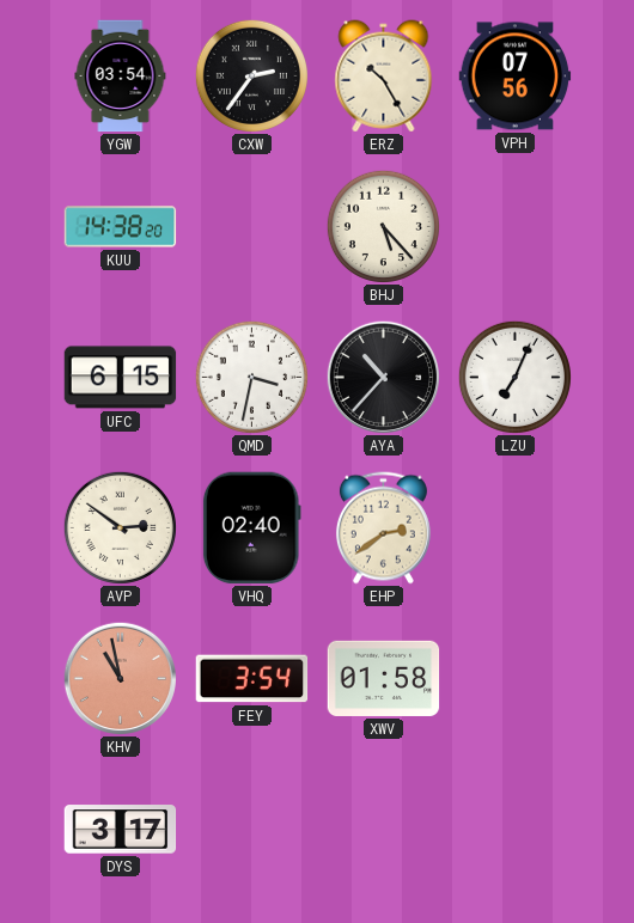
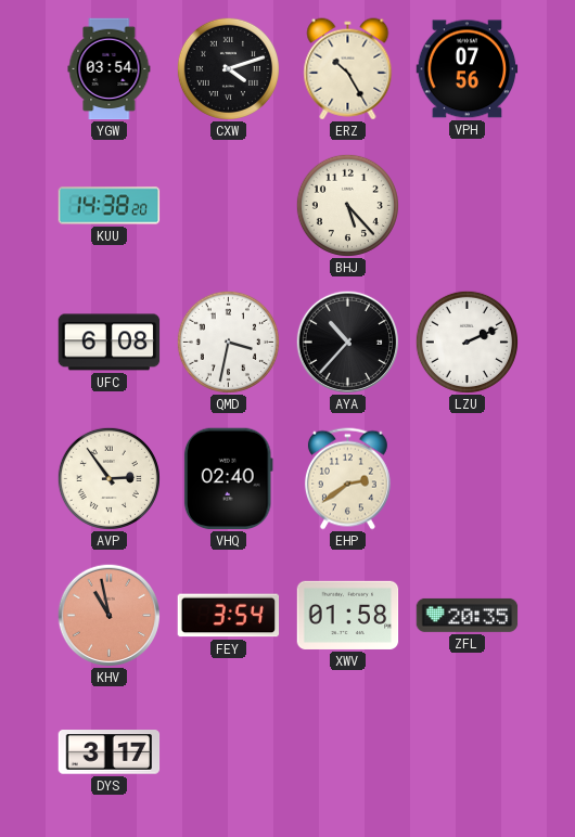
CXW: 2:36 -> 4:12 (228, 68)
UFC: 6:15 -> 6:08 (110, 343)
LZU: 7:04 -> 2:11 (467, 342)
AVP: 2:51 -> 2:54 (108, 478)
ZFL: none -> 20:35 (468, 615)
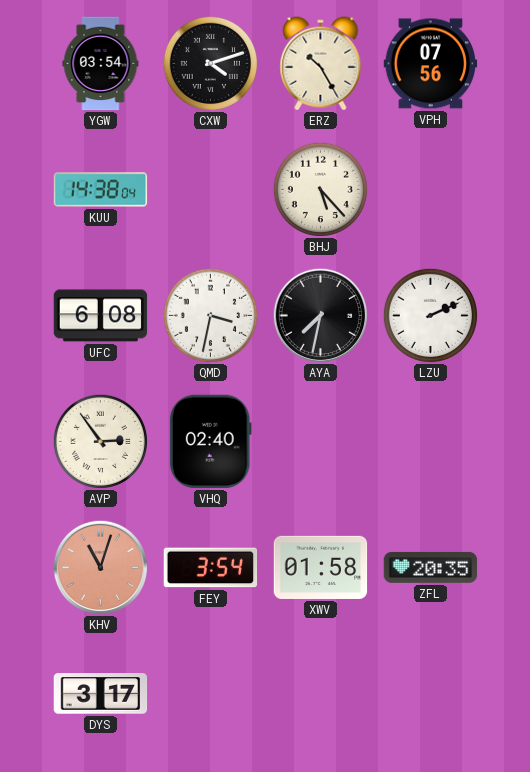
KUU: 14:38:20 -> 14:38:04 (101, 190)
AYA: 10:37 -> 7:32 (320, 315)
EHP: 2:39 -> none (347, 479)
KHV: 10:58 -> 11:03 (100, 567)
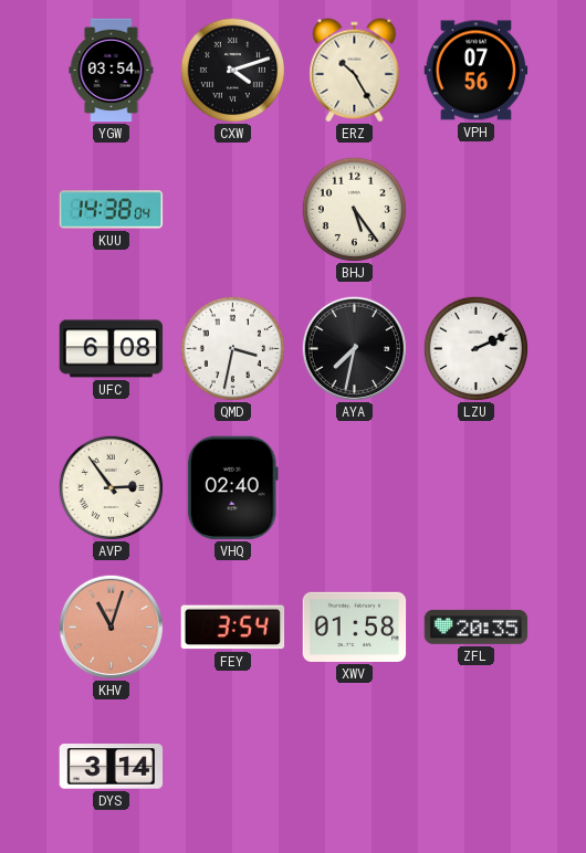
BHJ: 5:23 -> 5:24 (354, 209)
DYS: 3:17 -> 3:14 (112, 767)
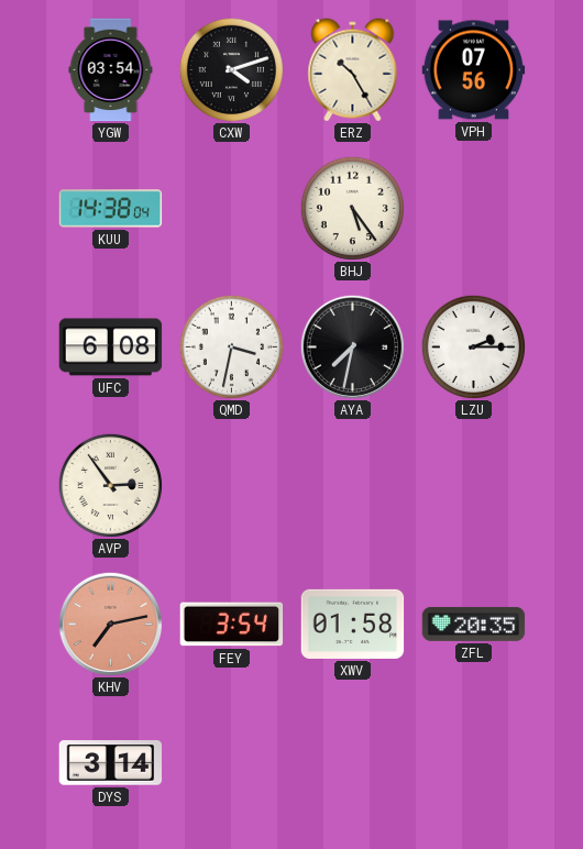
LZU: 2:11 -> 2:15 (473, 346)
VHQ: 02:40 -> none (232, 488)
KHV: 11:03 -> 7:13 (110, 624)
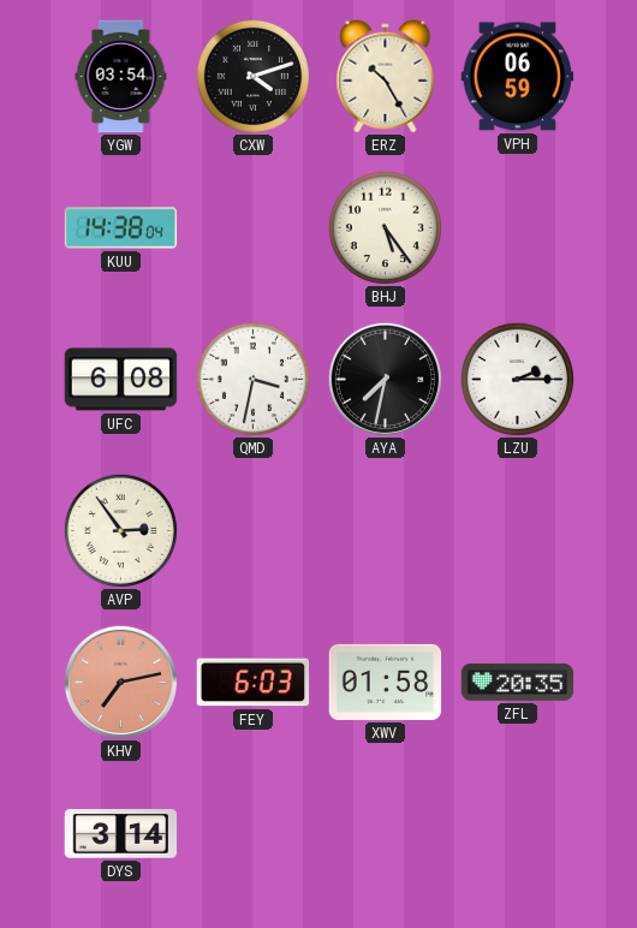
VPH: 07:56 -> 06:59 (518, 77)
FEY: 3:54 -> 6:03 (254, 683)
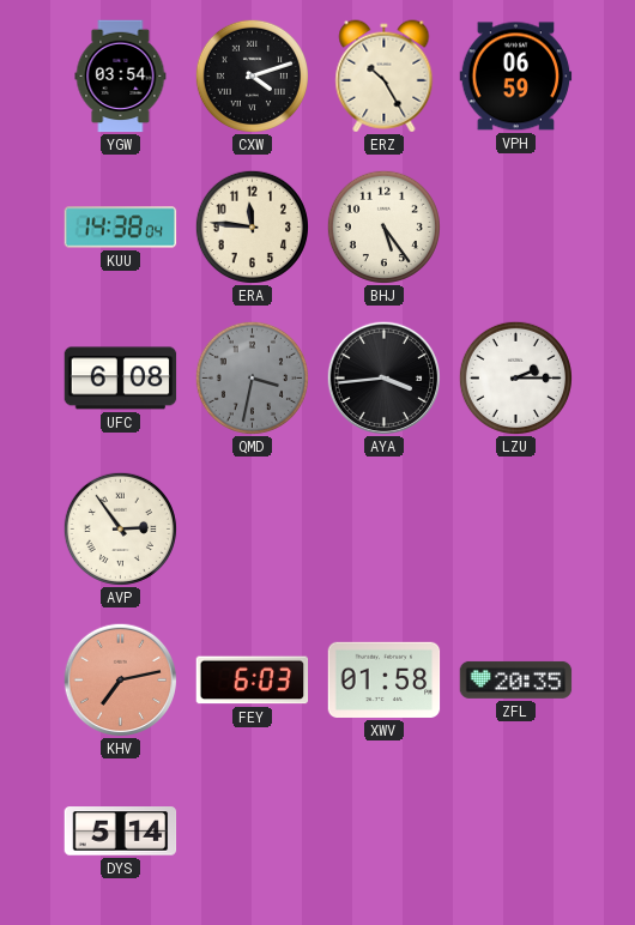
ERA: none -> 11:46 (252, 226)
QMD dial: white -> grey (252, 377)
AYA: 7:32 -> 3:44 (383, 377)
DYS: 3:14 -> 5:14 (121, 832)
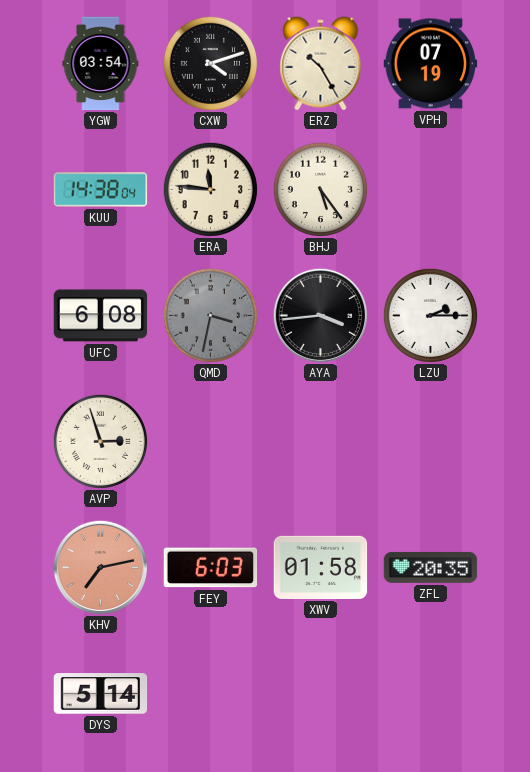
VPH: 06:59 -> 07:19 (431, 64)
AVP: 2:54 -> 2:57 (100, 441)
